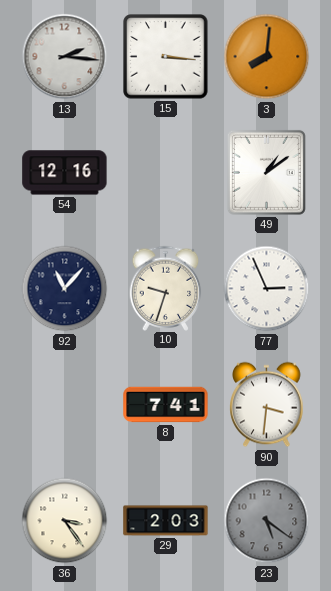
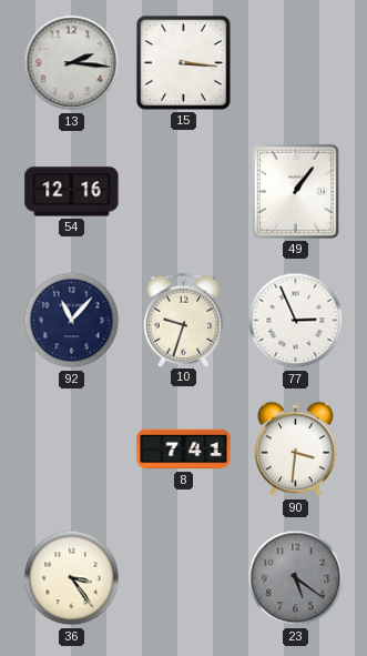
3: 8:01 -> none (267, 57)
49: 1:09 -> 1:06 (295, 191)
29: 2:03 -> none (166, 521)
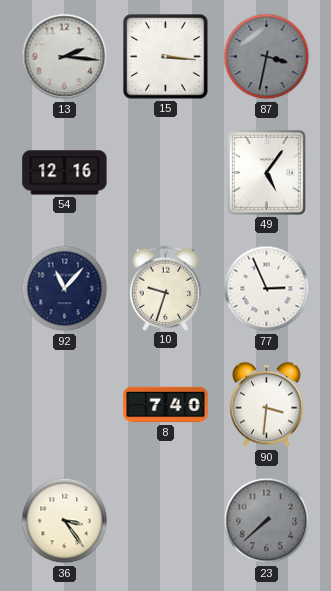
87: none -> 3:32 (267, 57)
49: 1:06 -> 5:06 (266, 172)
8: 7:41 -> 7:40 (166, 405)
23: 5:21 -> 7:38 (267, 521)
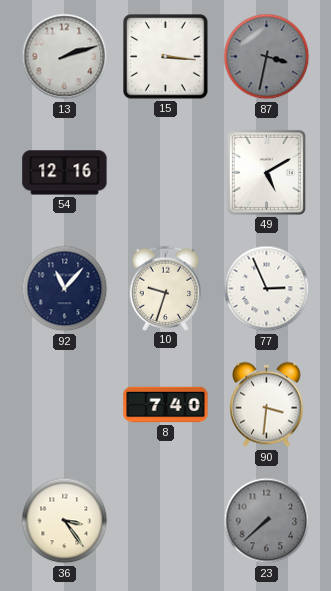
13: 2:16 -> 2:12 (65, 57)
49: 5:06 -> 5:10 (266, 172)
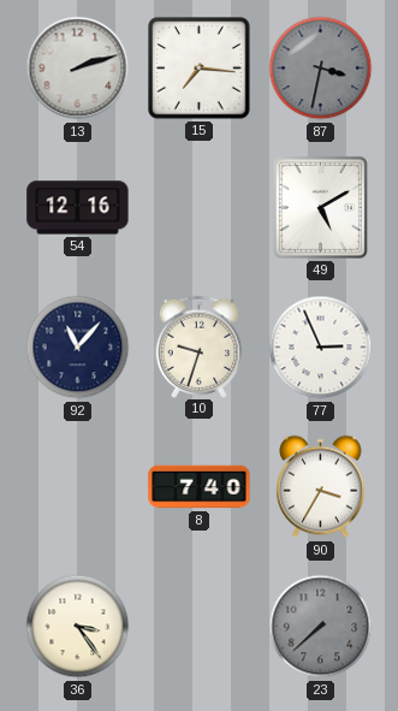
15: 3:16 -> 7:16 (200, 69)
90: 3:31 -> 3:35 (321, 487)
